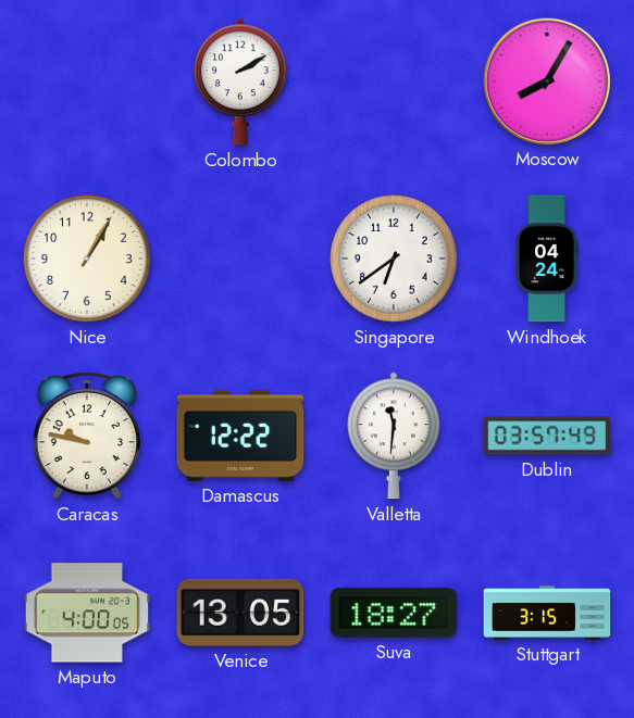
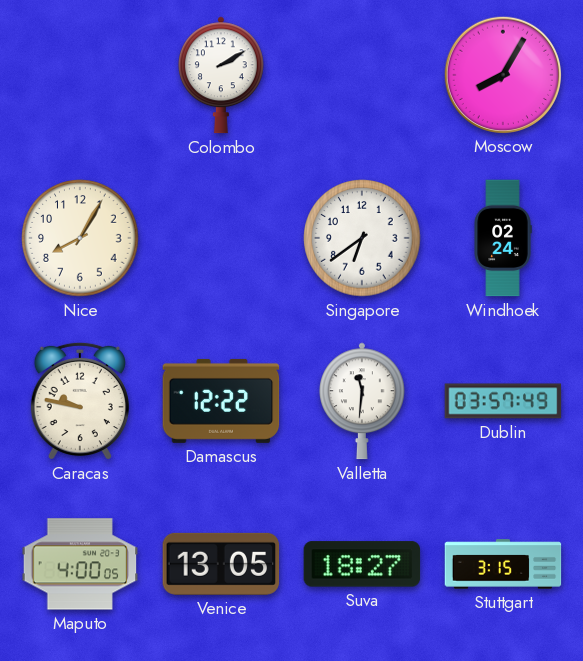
Nice: 1:05 -> 8:05 (80, 238)
Windhoek: 04:24 -> 02:24 (503, 238)
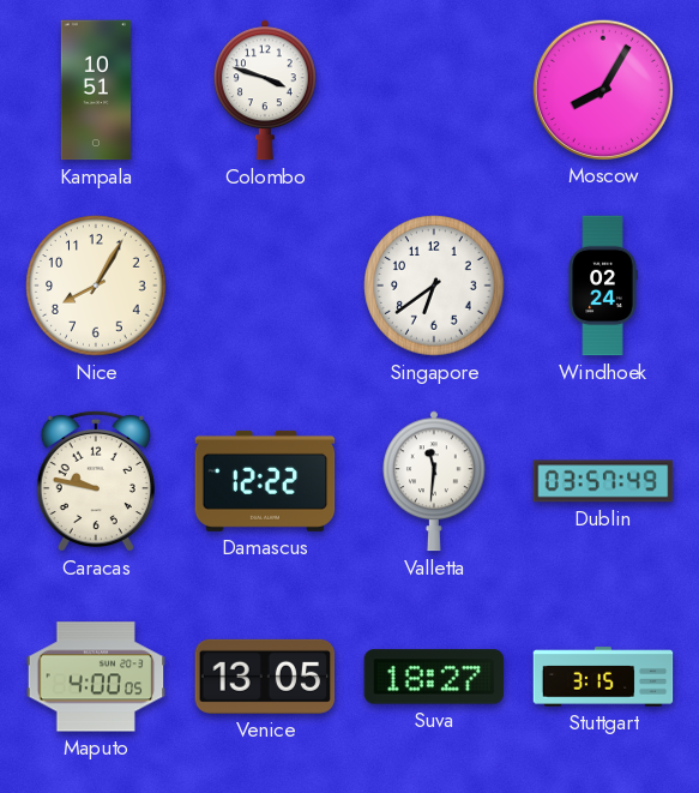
Kampala: none -> 10:51 (95, 90)
Colombo: 2:10 -> 3:48 (265, 90)
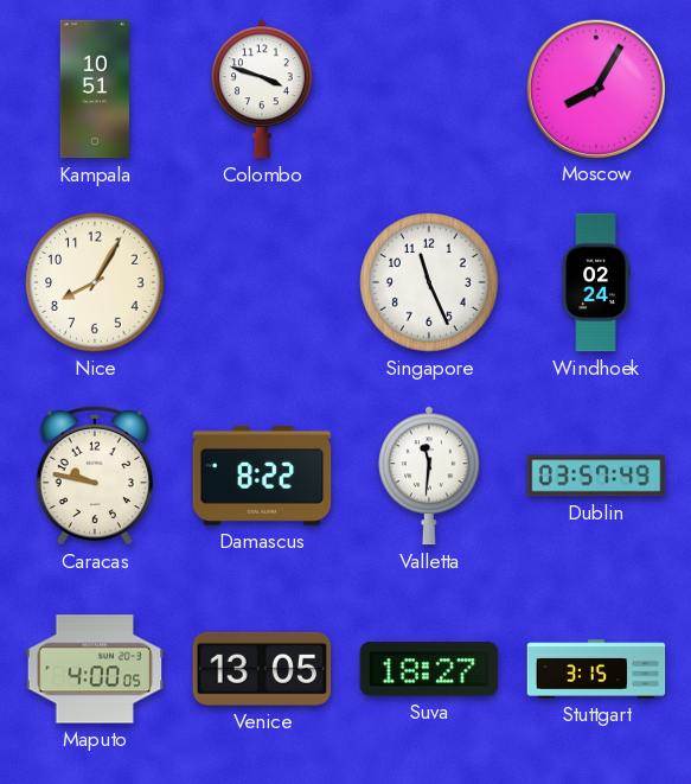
Singapore: 6:39 -> 11:26 (429, 282)
Damascus: 12:22 -> 8:22 (262, 476)
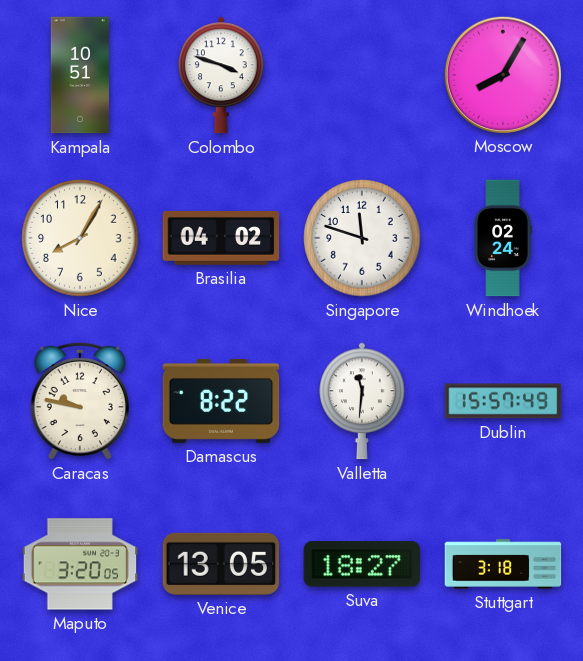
Brasilia: none -> 04:02 (221, 239)
Singapore: 11:26 -> 11:48 (362, 238)
Dublin: 03:57 -> 15:57 (503, 401)
Maputo: 4:00 -> 3:20 (80, 564)
Stuttgart: 3:15 -> 3:18 (503, 564)
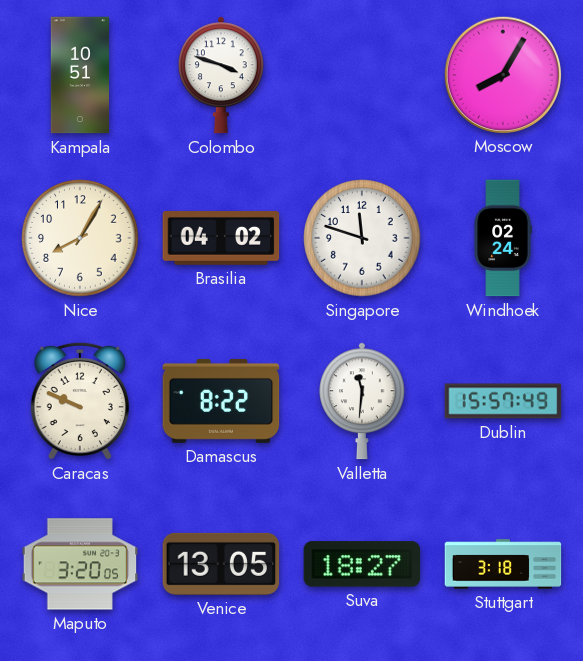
Caracas: 9:47 -> 9:49 (80, 401)
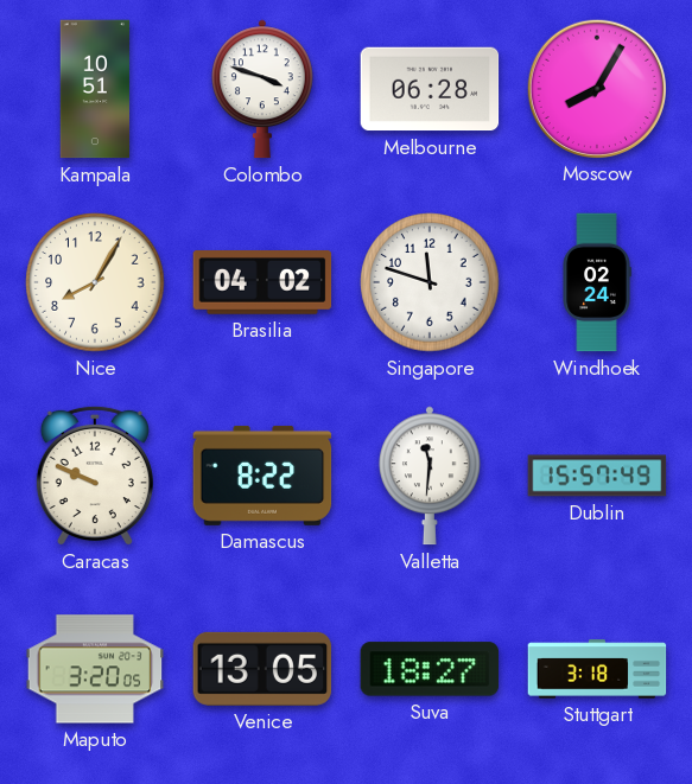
Melbourne: none -> 06:28 (430, 89)
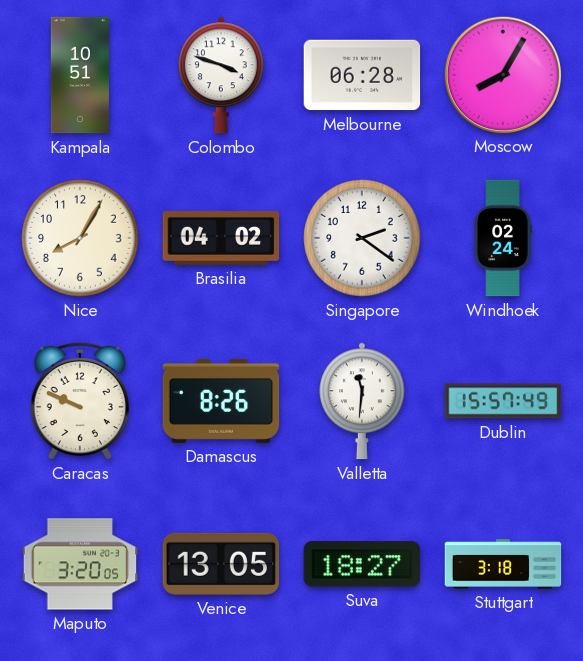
Singapore: 11:48 -> 2:21 (362, 238)
Damascus: 8:22 -> 8:26 (221, 401)
